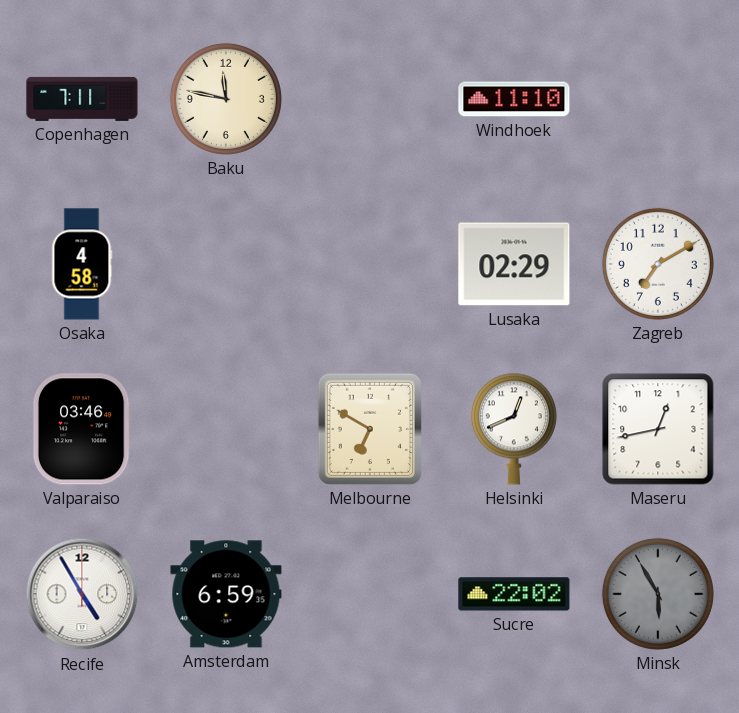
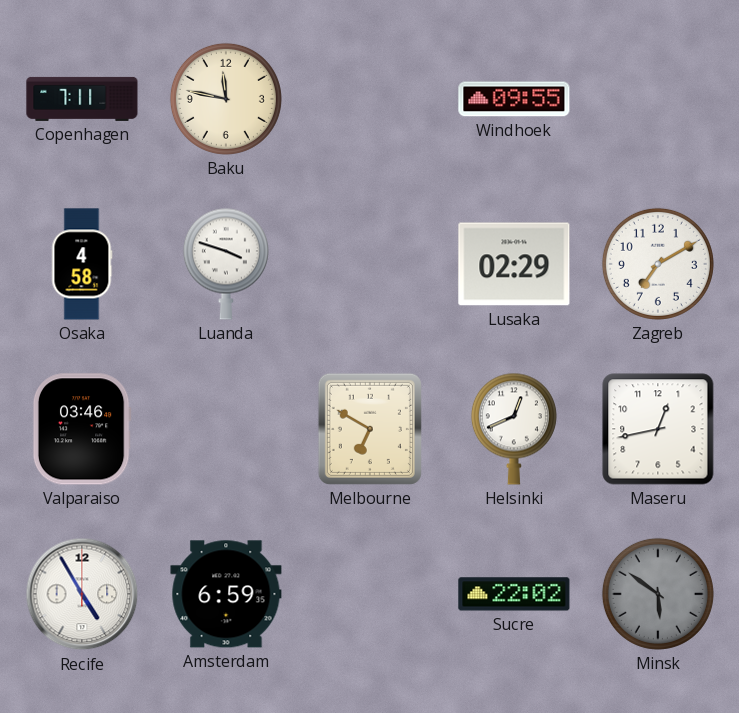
Windhoek: 11:10 -> 09:55 (514, 99)
Luanda: none -> 3:48 (226, 264)
Minsk: 5:55 -> 5:51 (658, 594)
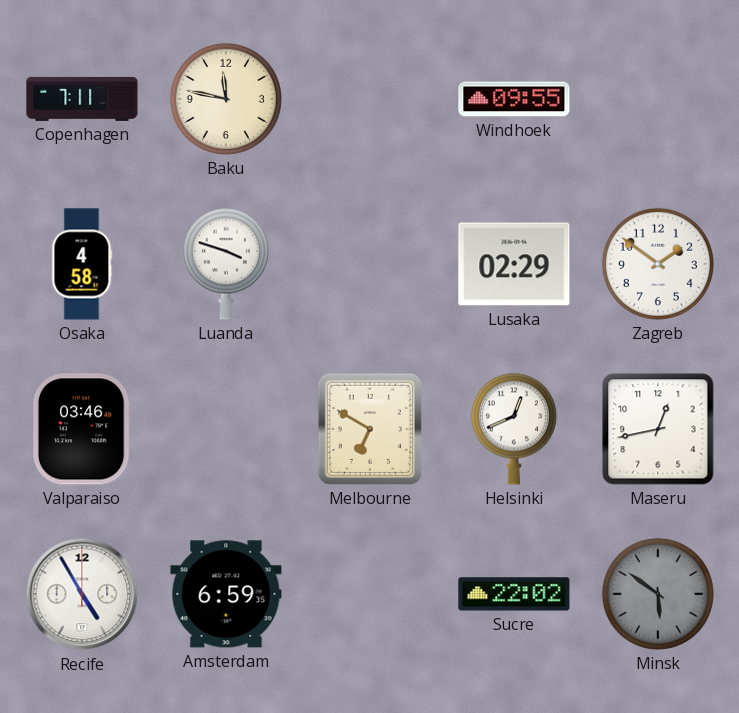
Zagreb: 7:10 -> 1:51 (658, 264)
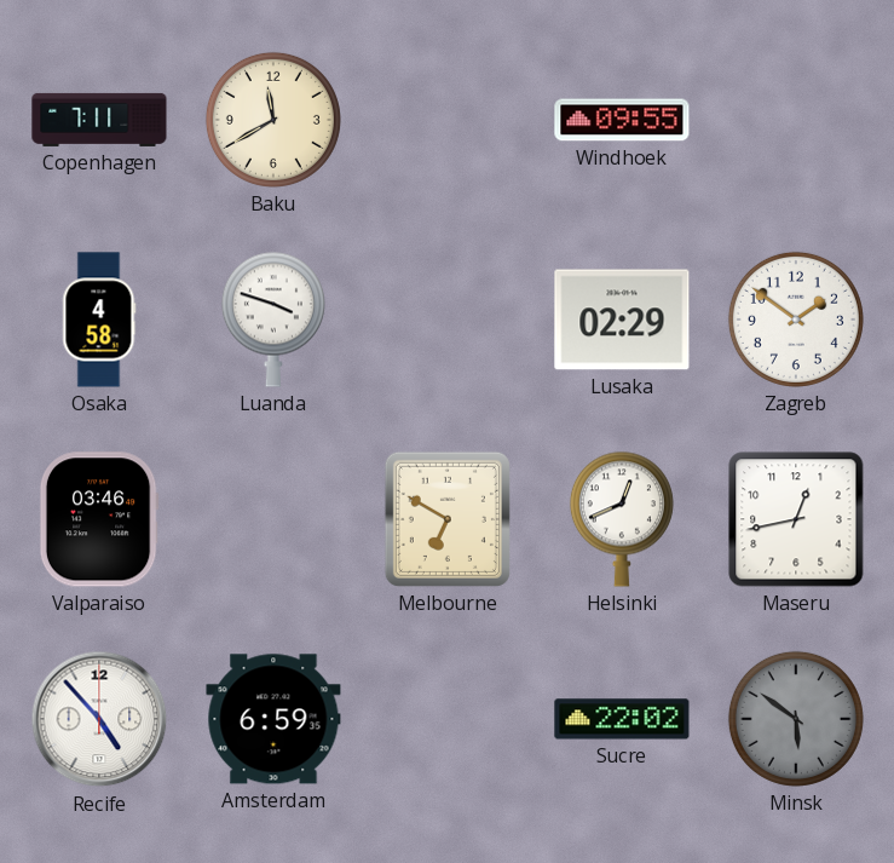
Baku: 11:47 -> 11:40 (273, 120)
Recife: 4:55 -> 4:53 (99, 719)
